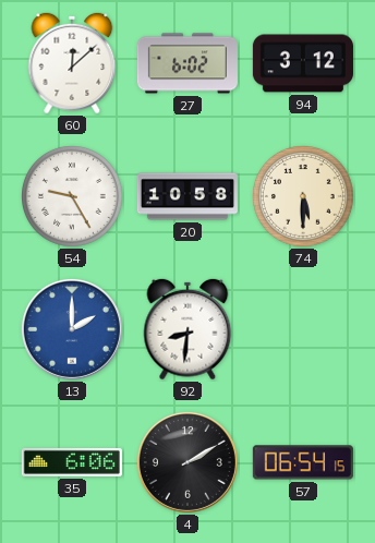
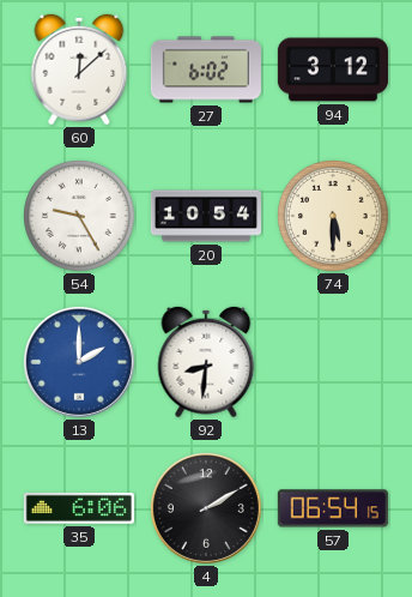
20: 10:58 -> 10:54 (206, 216)
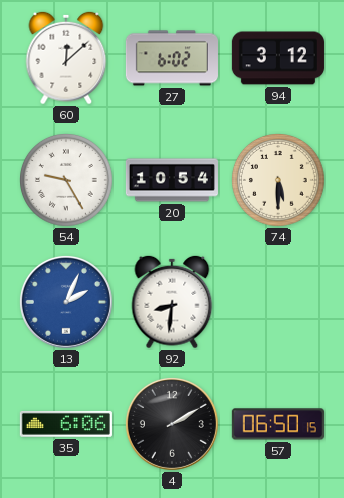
13: 2:00 -> 2:04 (66, 302)
57: 06:54 -> 06:50 (278, 424)
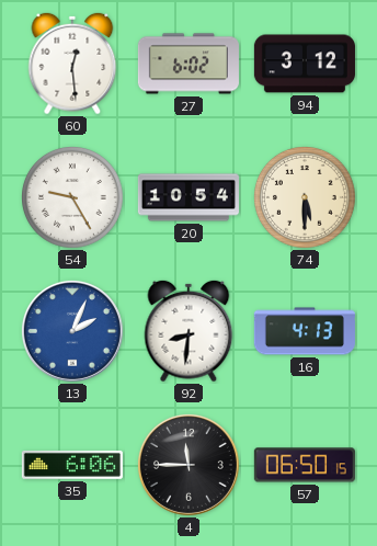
60: 12:08 -> 12:29 (72, 64)
16: none -> 4:13 (305, 331)
4: 2:10 -> 11:45 (188, 465)
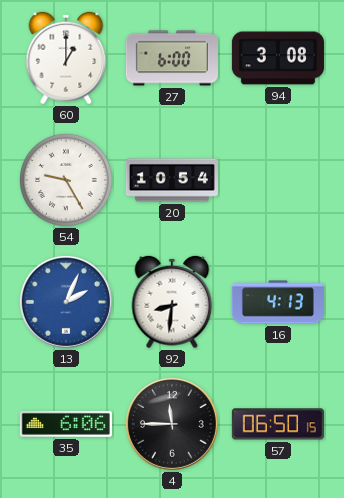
60: 12:29 -> 1:00 (66, 58)
27: 6:02 -> 6:00 (172, 58)
94: 3:12 -> 3:08 (278, 58)
74: 5:30 -> none (306, 198)
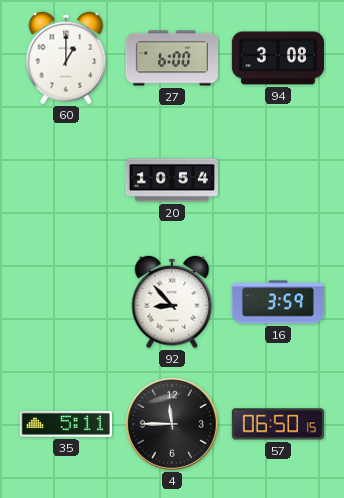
54: 9:25 -> none (67, 181)
13: 2:04 -> none (66, 302)
92: 8:31 -> 8:53 (172, 302)
16: 4:13 -> 3:59 (278, 302)
35: 6:06 -> 5:11 (66, 424)
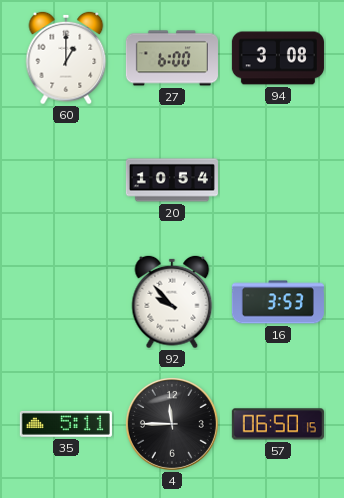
92: 8:53 -> 9:53 (172, 302)
16: 3:59 -> 3:53 (278, 302)
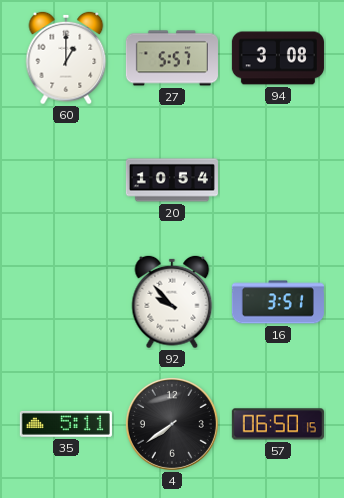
27: 6:00 -> 5:57 (172, 58)
16: 3:53 -> 3:51 (278, 302)
4: 11:45 -> 7:39 (172, 424)
